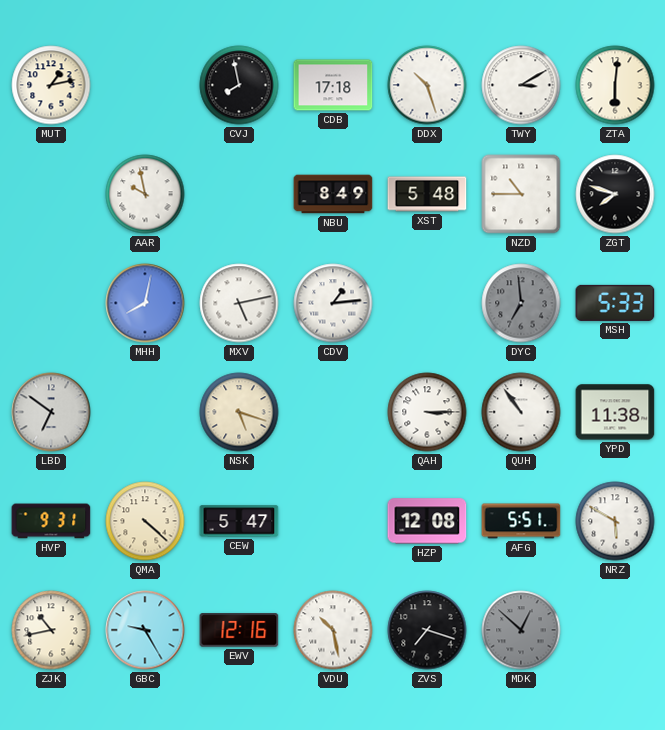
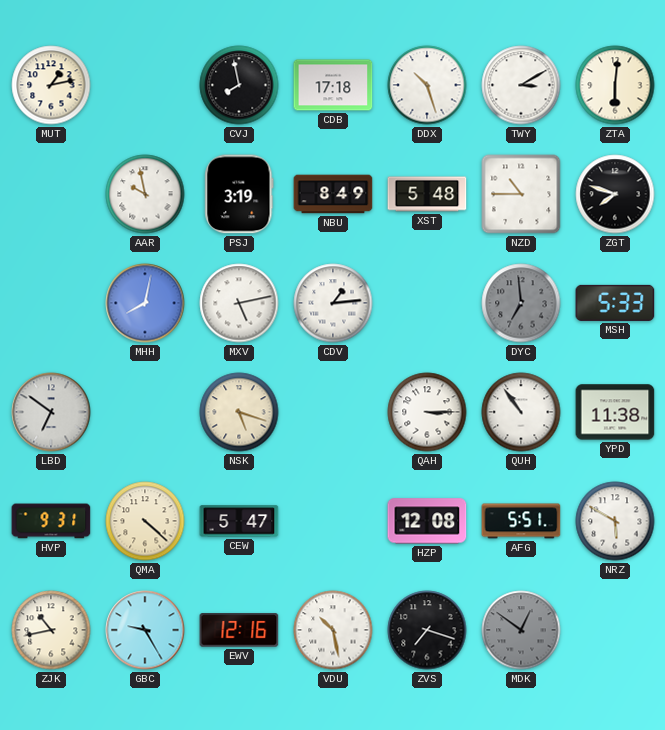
PSJ: none -> 3:19 (239, 194)
MDK: 12:52 -> 12:51 (521, 630)
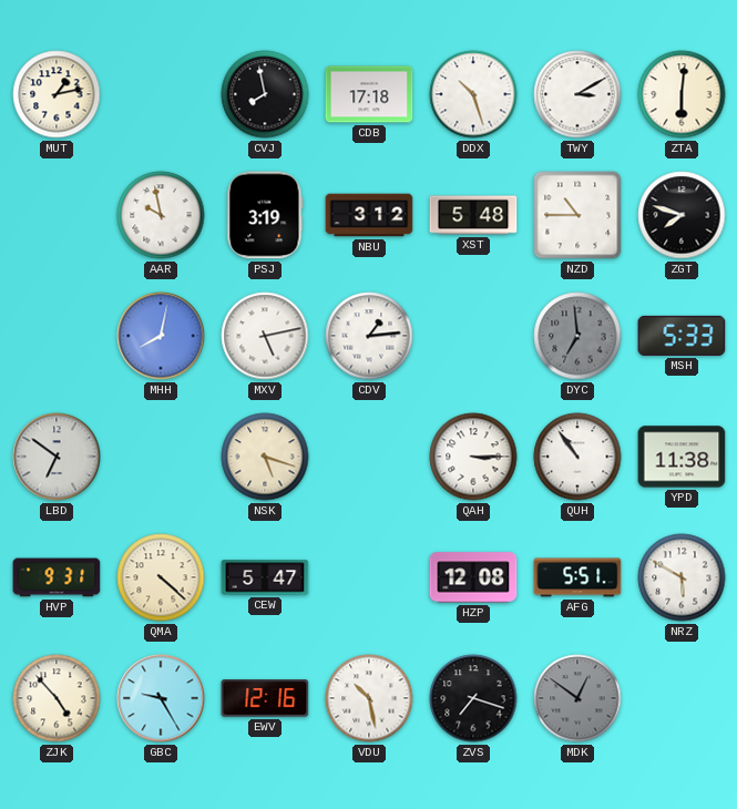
NBU: 8:49 -> 3:12 (369, 215)
ZJK: 10:43 -> 4:53 (57, 698)
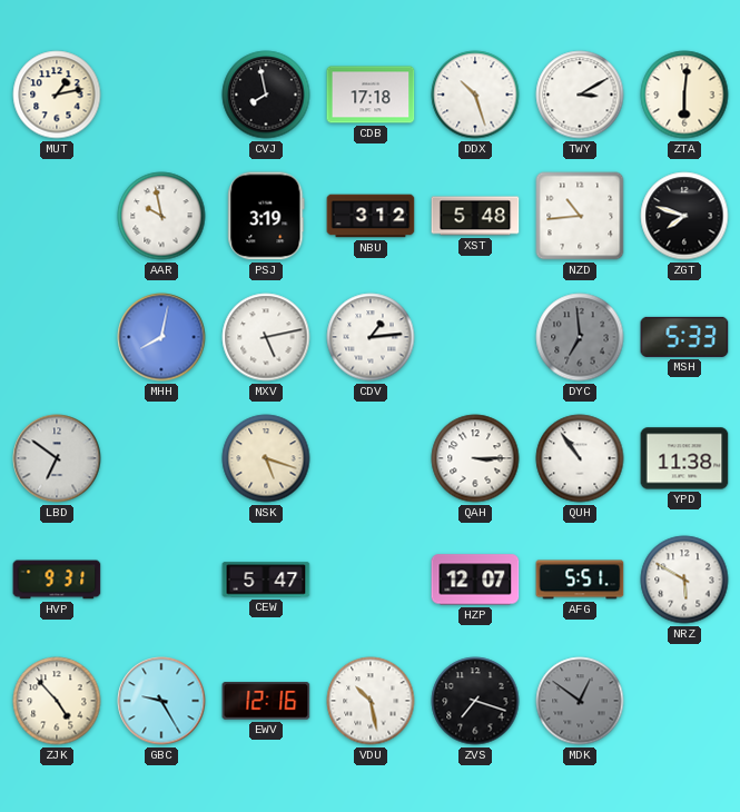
NZD: 10:45 -> 10:44 (580, 216)
QMA: 4:22 -> none (161, 577)
HZP: 12:08 -> 12:07 (475, 580)
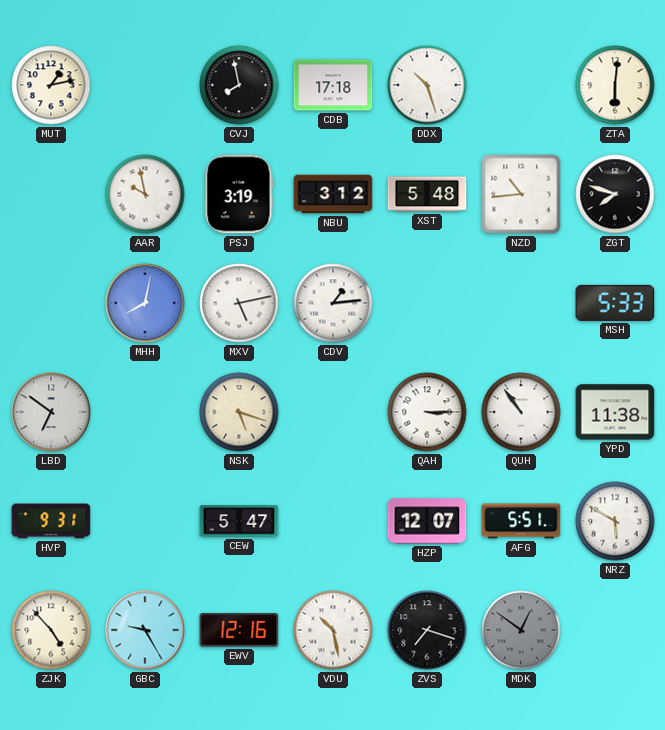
TWY: 3:10 -> none (580, 95)
DYC: 6:59 -> none (580, 337)
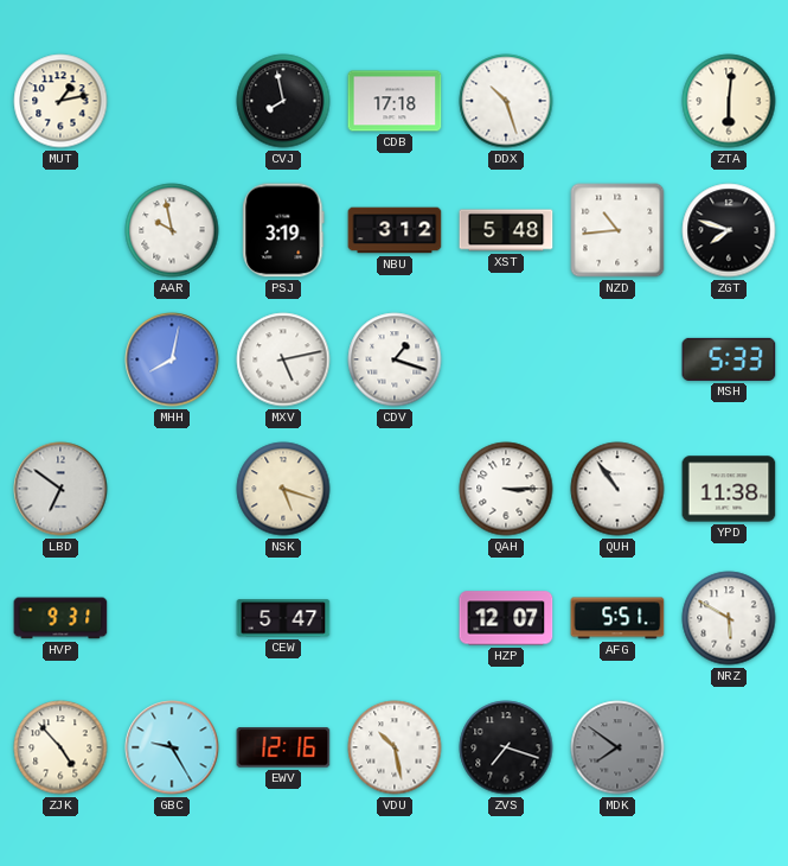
CDV: 1:14 -> 1:18 (395, 359)
MDK: 12:51 -> 7:51 (617, 747)
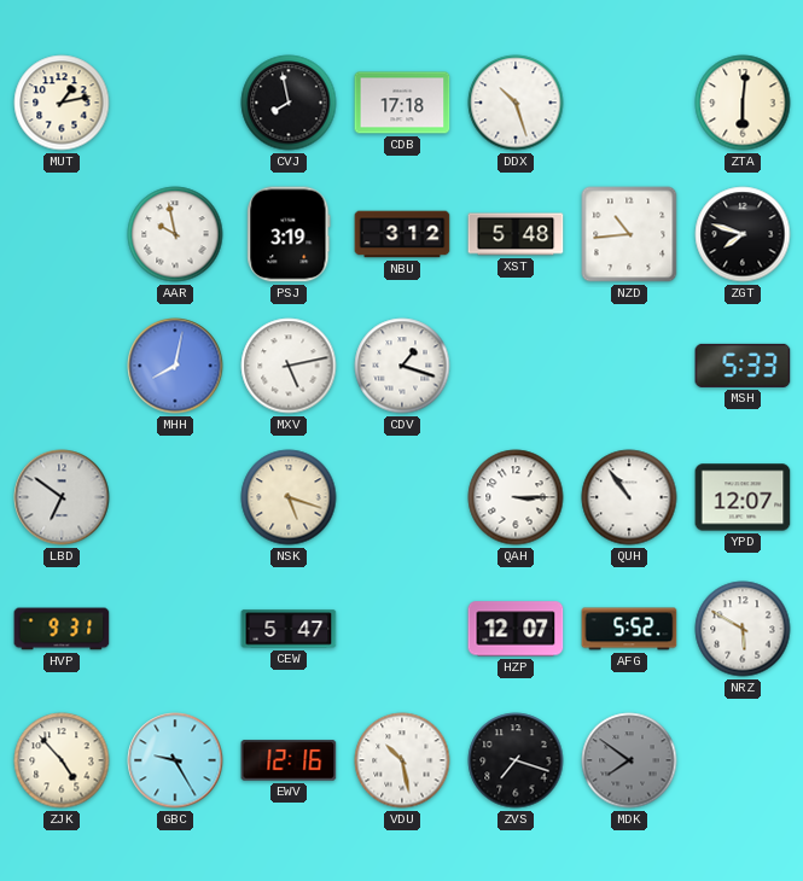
YPD: 11:38 -> 12:07 (743, 497)
AFG: 5:51 -> 5:52 (629, 629)
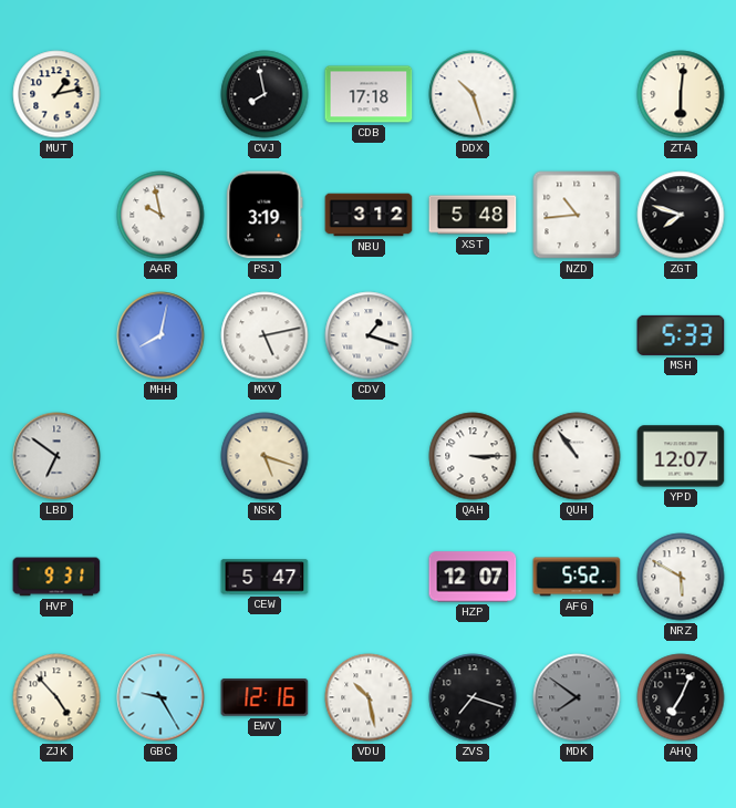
AHQ: none -> 7:04 (681, 697)
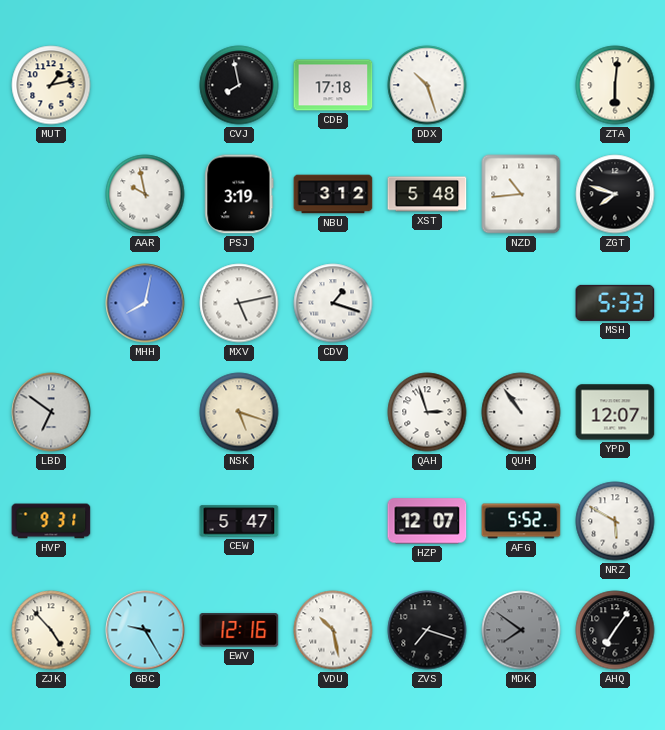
QAH: 3:15 -> 2:57 (427, 412)
AHQ: 7:04 -> 7:06 (615, 630)
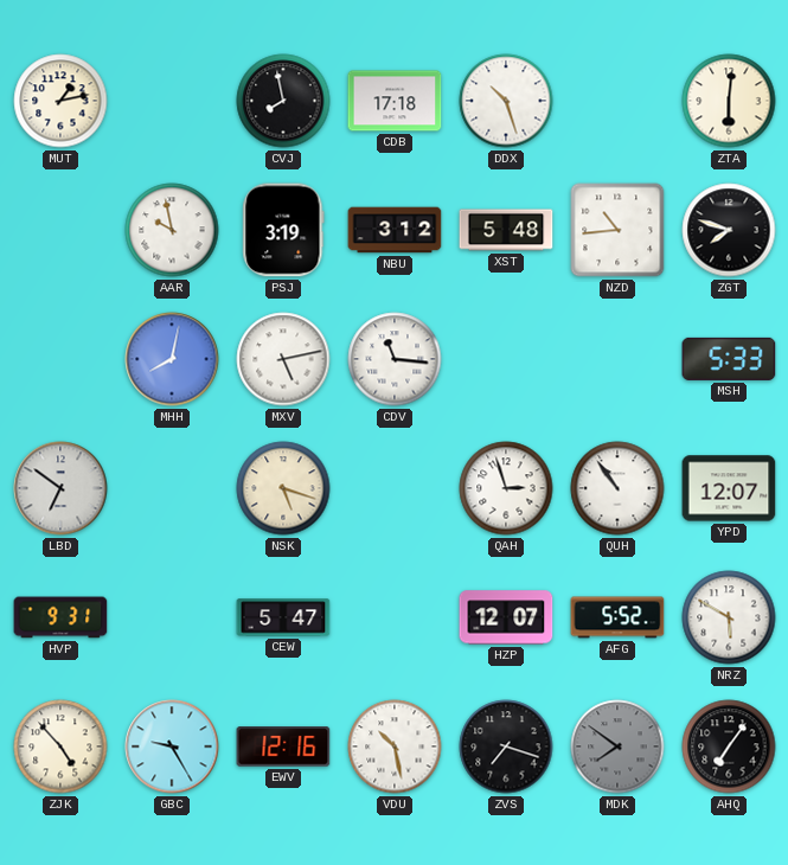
CDV: 1:18 -> 11:16 (395, 359)
